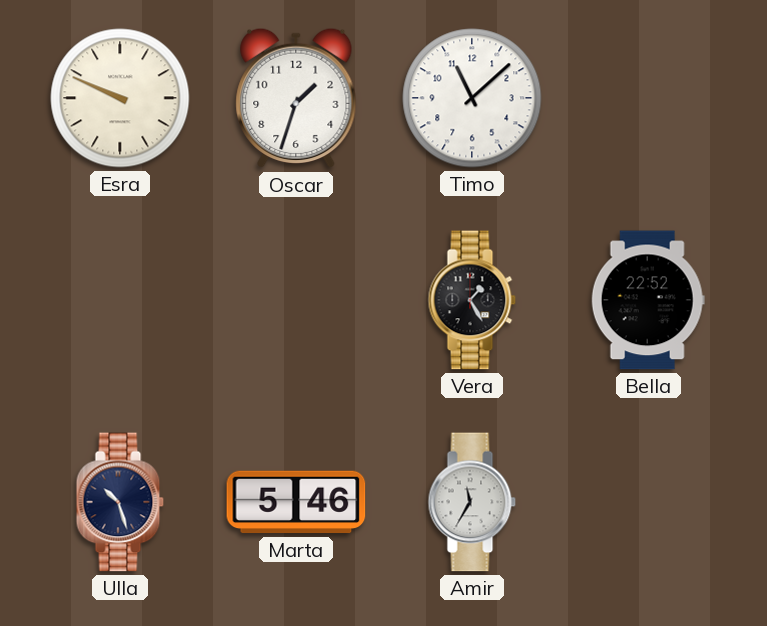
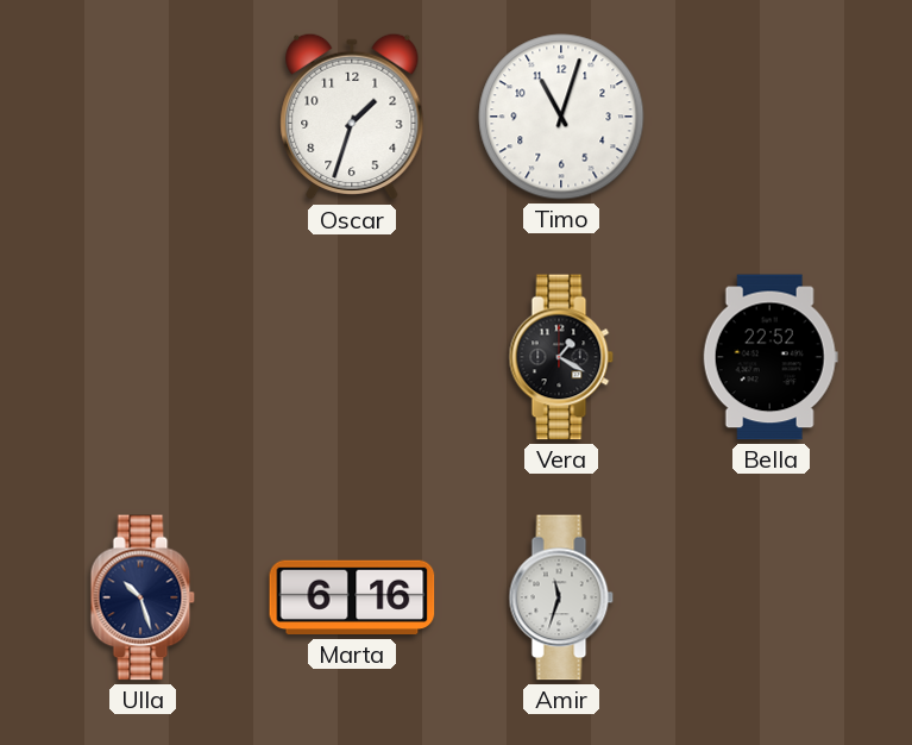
Esra: 9:49 -> none (120, 98)
Timo: 11:08 -> 11:03 (561, 117)
Vera: 1:25 -> 1:20 (561, 357)
Marta: 5:46 -> 6:16 (352, 597)
Amir: 11:35 -> 11:33 (561, 597)
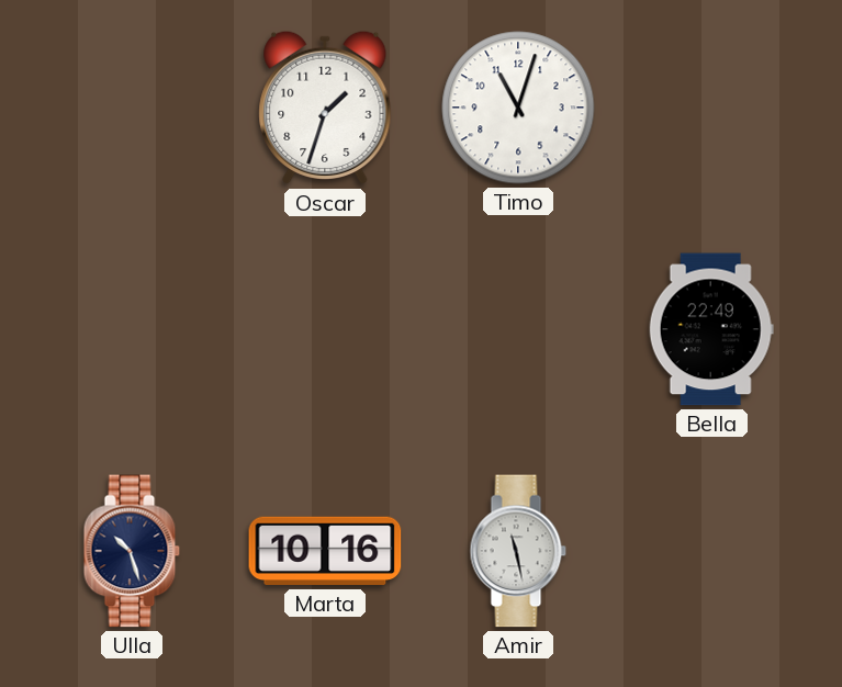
Vera: 1:20 -> none (561, 357)
Bella: 22:52 -> 22:49 (711, 329)
Marta: 6:16 -> 10:16 (325, 551)
Amir: 11:33 -> 11:28 (518, 551)
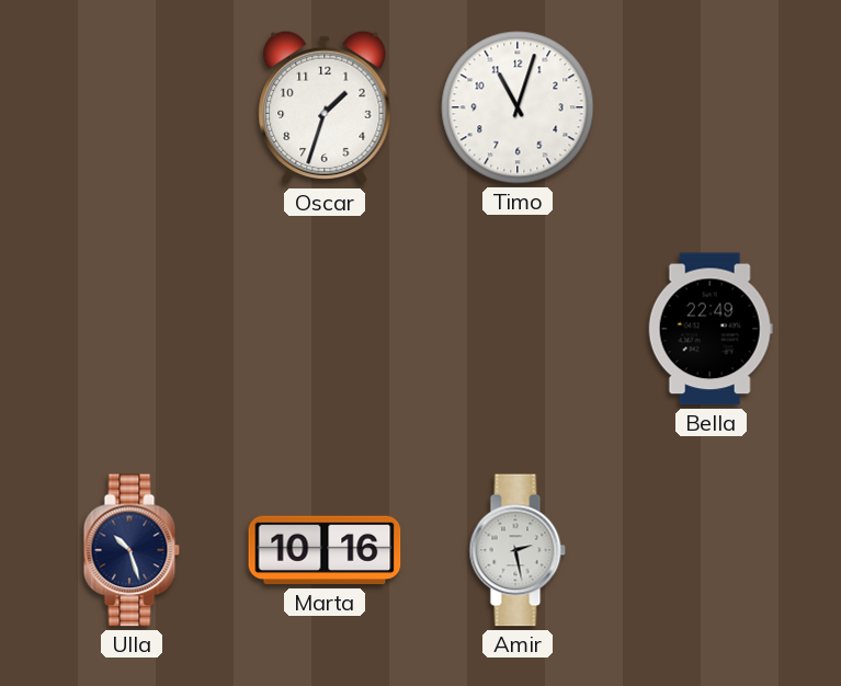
Amir: 11:28 -> 2:28 (518, 550)
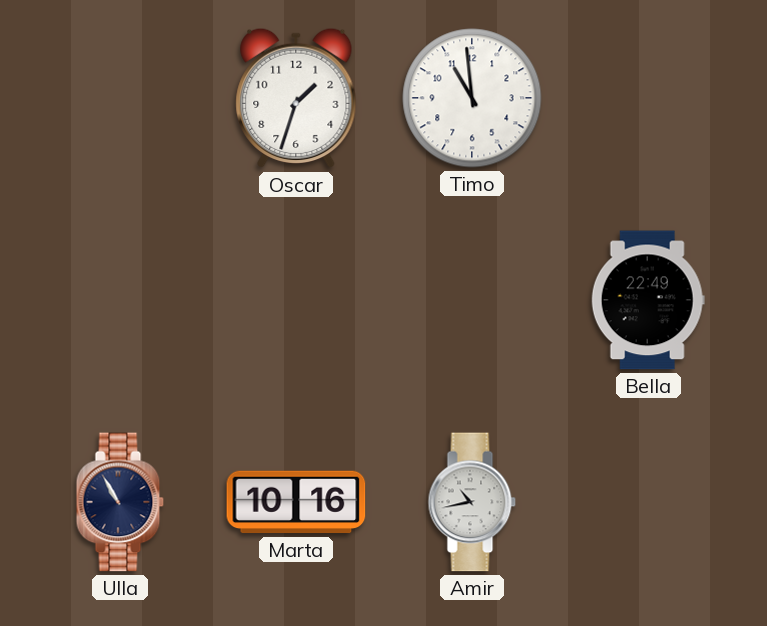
Timo: 11:03 -> 10:59 (472, 98)
Ulla: 10:27 -> 10:55 (120, 502)
Amir: 2:28 -> 10:43 (472, 502)
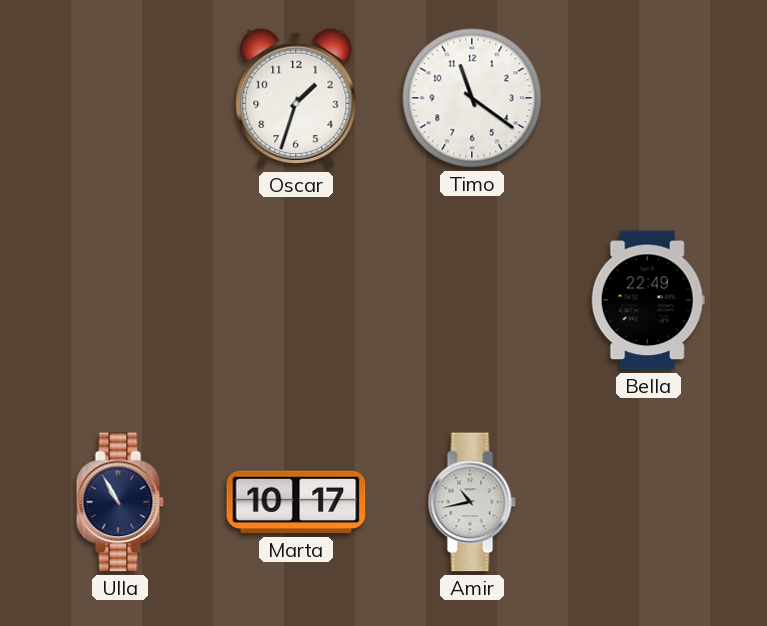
Timo: 10:59 -> 11:21 (472, 98)
Marta: 10:16 -> 10:17 (296, 502)
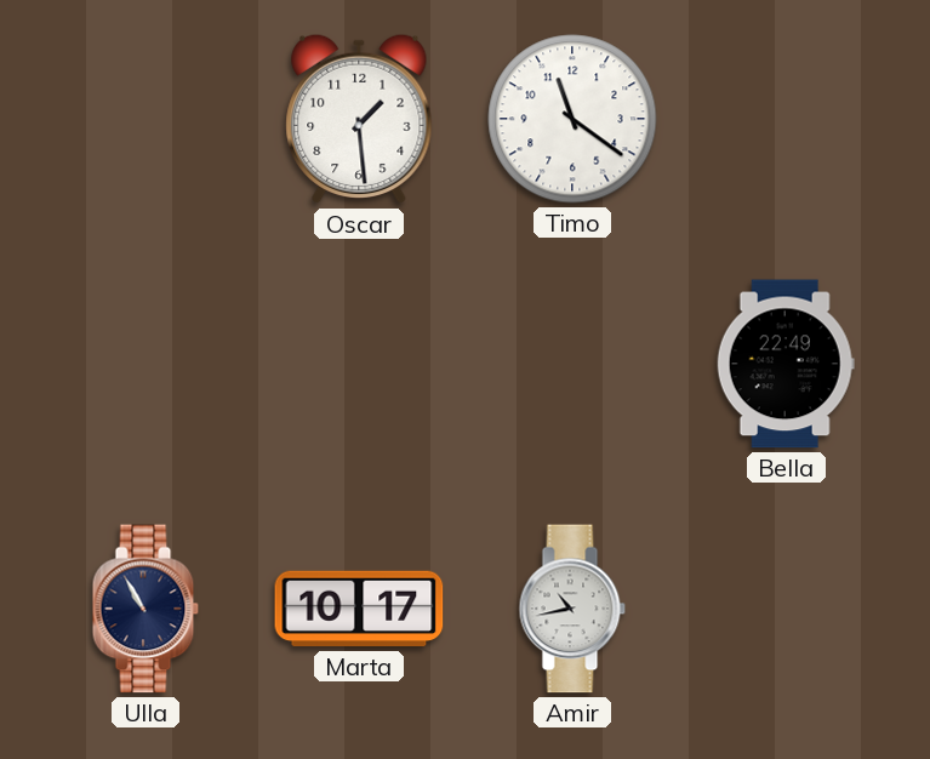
Oscar: 1:33 -> 1:29 (359, 119)
